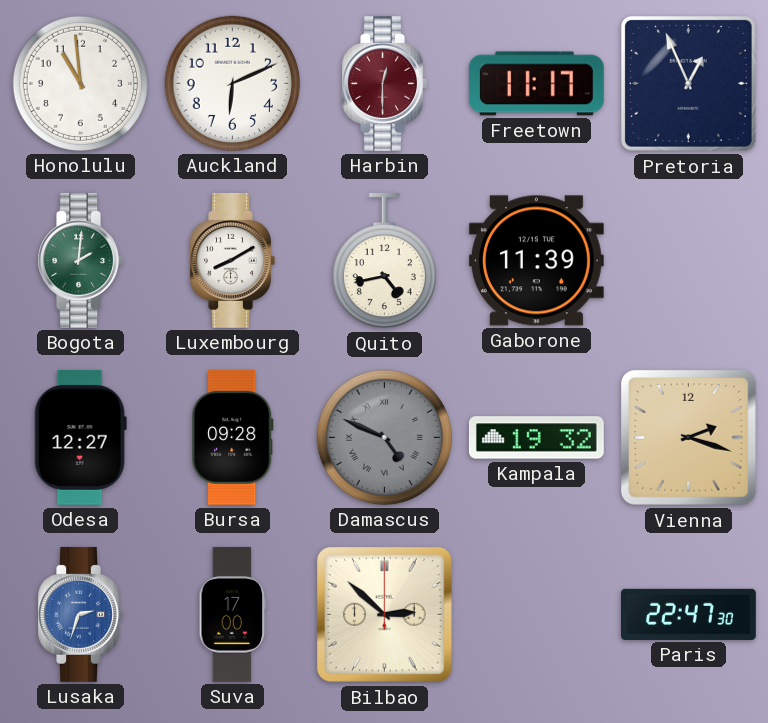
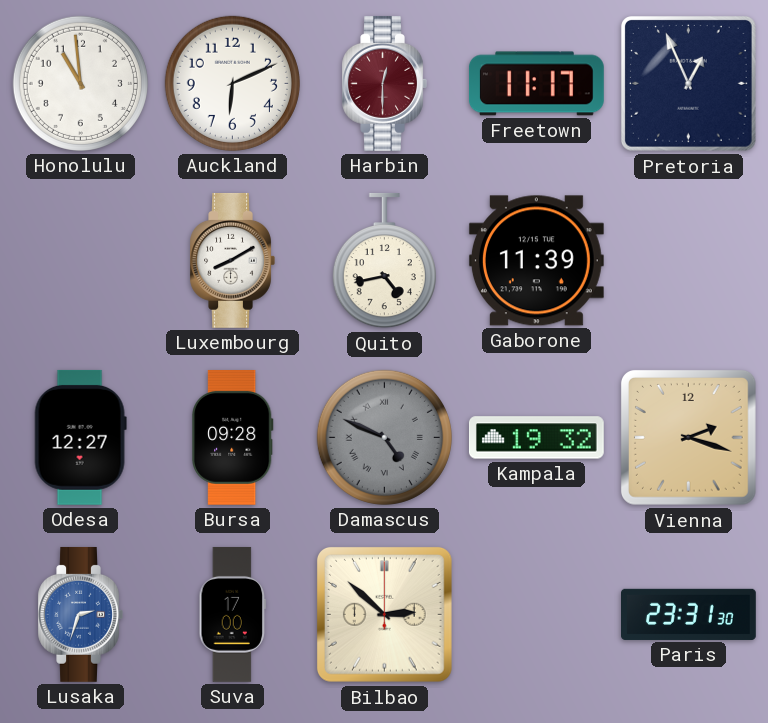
Bogota: 2:01 -> none (80, 260)
Paris: 22:47 -> 23:31 (689, 614)
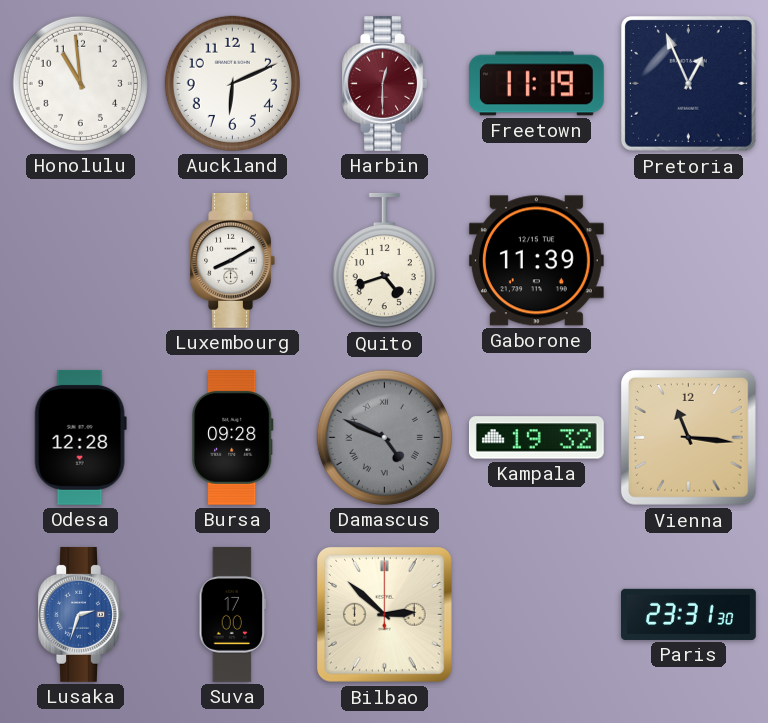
Freetown: 11:17 -> 11:19 (536, 84)
Quito: 4:43 -> 4:42 (384, 261)
Odesa: 12:27 -> 12:28 (80, 437)
Vienna: 2:18 -> 11:16 (688, 437)
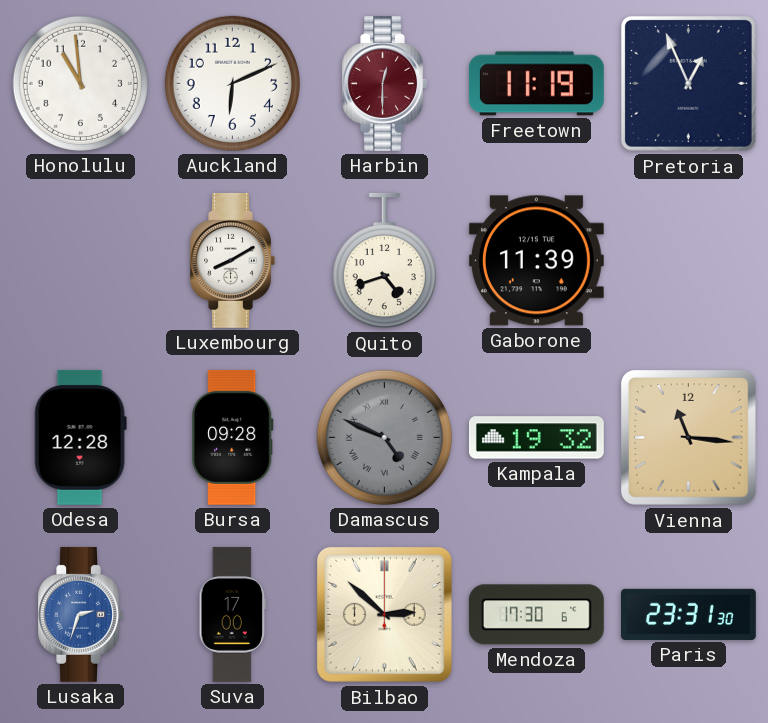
Mendoza: none -> 17:30 (536, 615)
